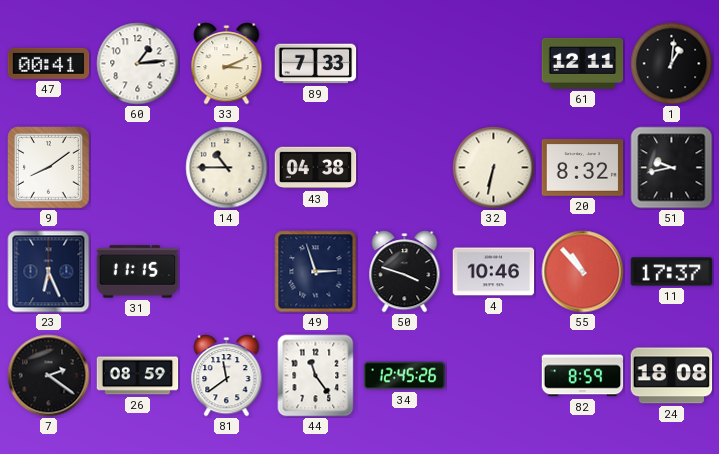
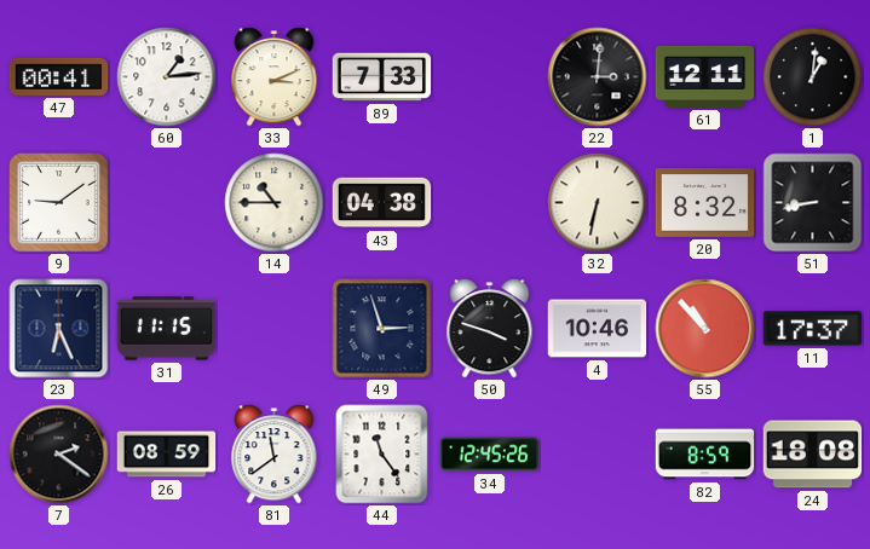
22: none -> 3:01 (598, 77)
9: 8:09 -> 9:09 (59, 203)
51: 9:43 -> 8:43 (813, 203)
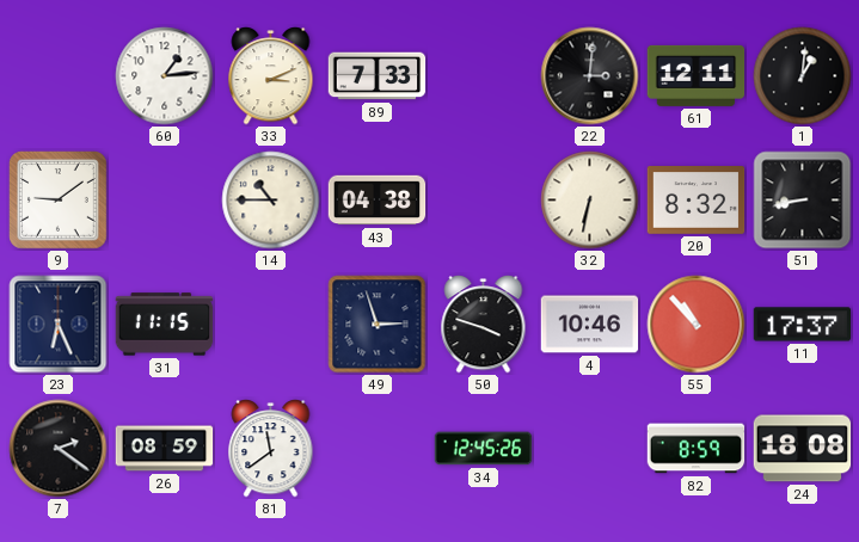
47: 00:41 -> none (59, 76)
44: 11:24 -> none (382, 455)
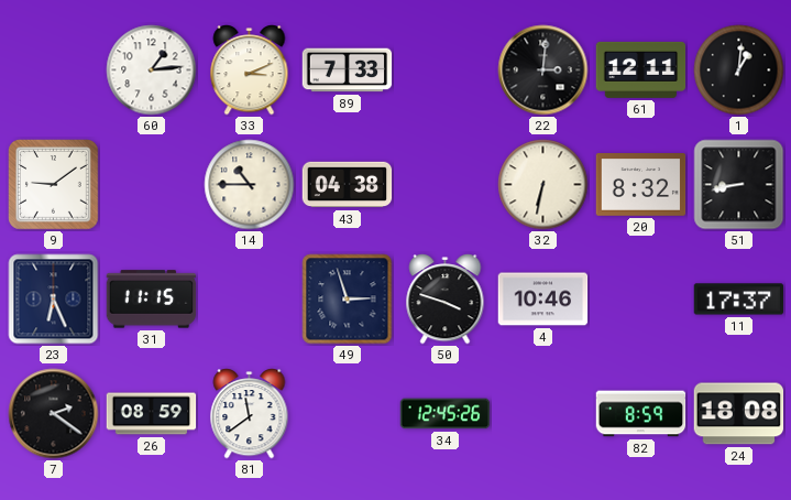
55: 10:53 -> none (697, 325)
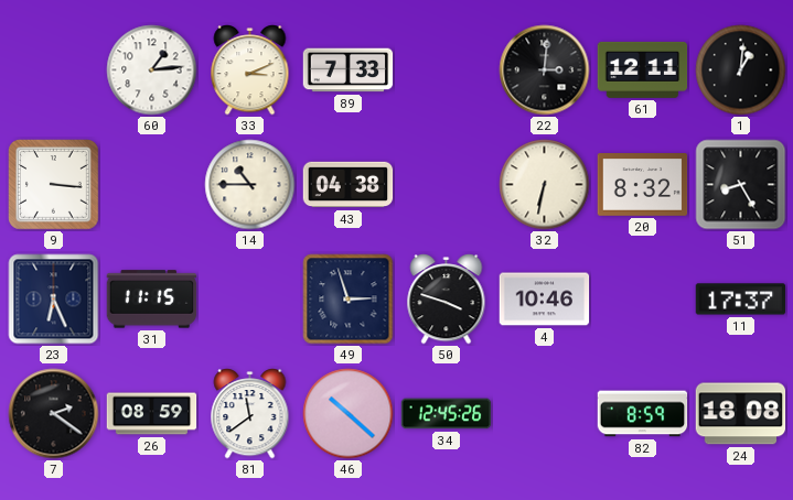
9: 9:09 -> 3:16 (54, 185)
51: 8:43 -> 8:25 (741, 185)
46: none -> 10:22 (349, 414)
